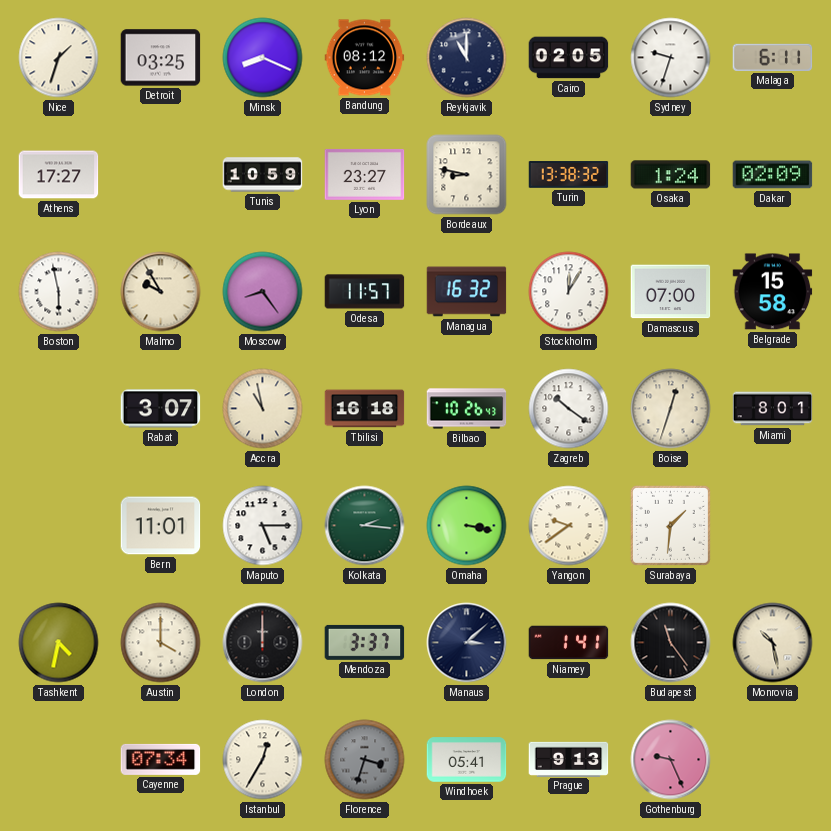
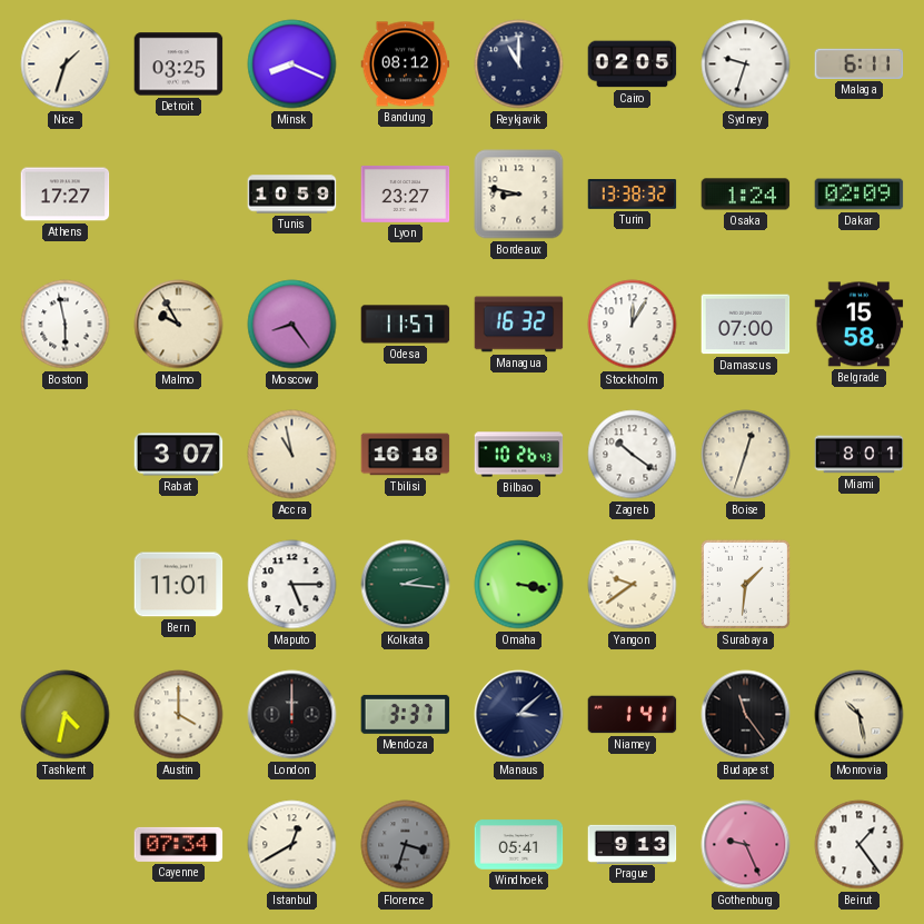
Istanbul: 12:35 -> 12:40 (292, 845)
Beirut: none -> 1:24 (860, 845)
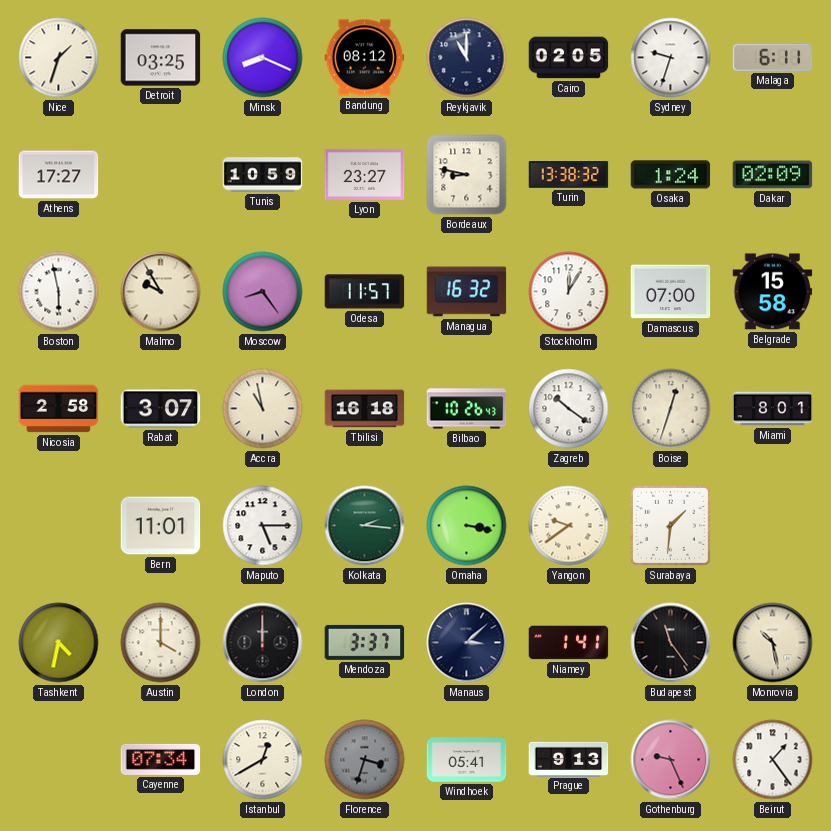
Nicosia: none -> 2:58 (59, 409)
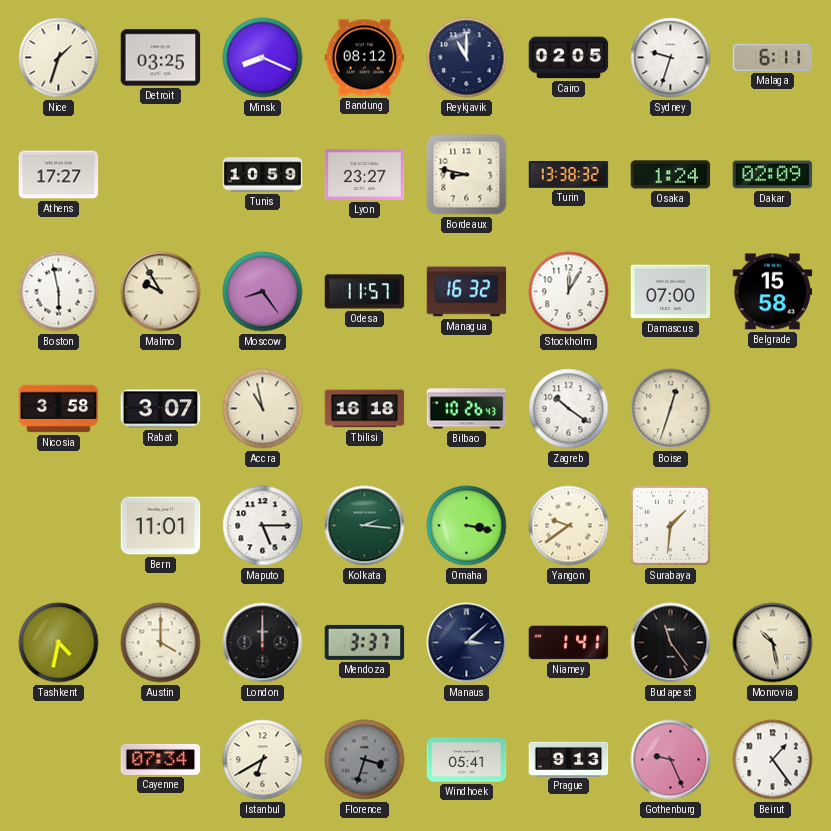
Nicosia: 2:58 -> 3:58 (59, 409)
Miami: 8:01 -> none (773, 409)
Istanbul: 12:40 -> 6:40 (263, 760)
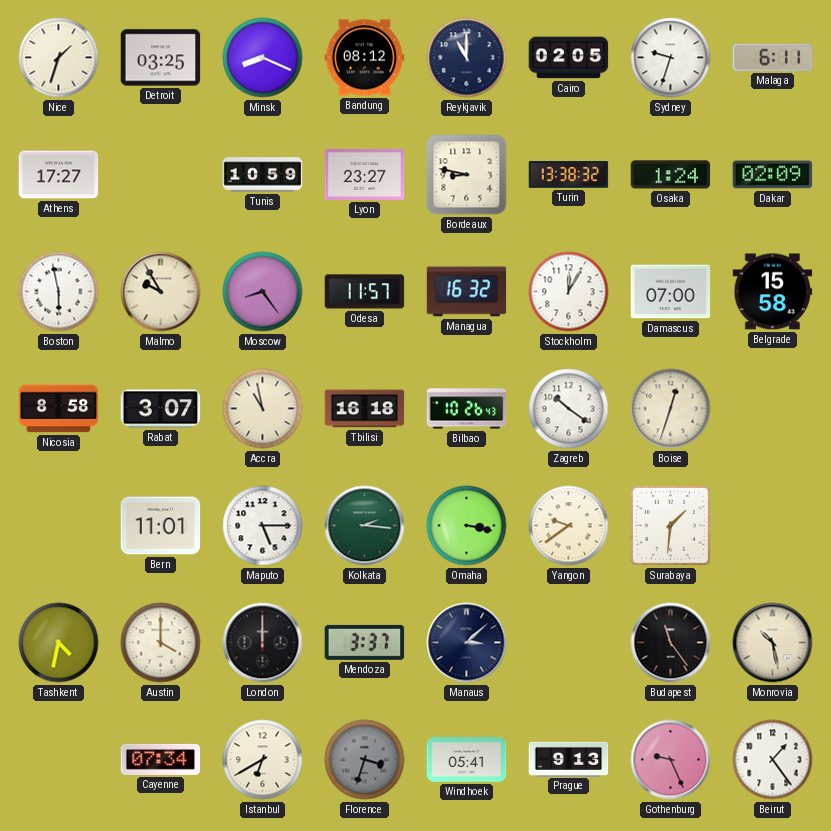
Nicosia: 3:58 -> 8:58 (59, 409)
Niamey: 1:41 -> none (569, 643)
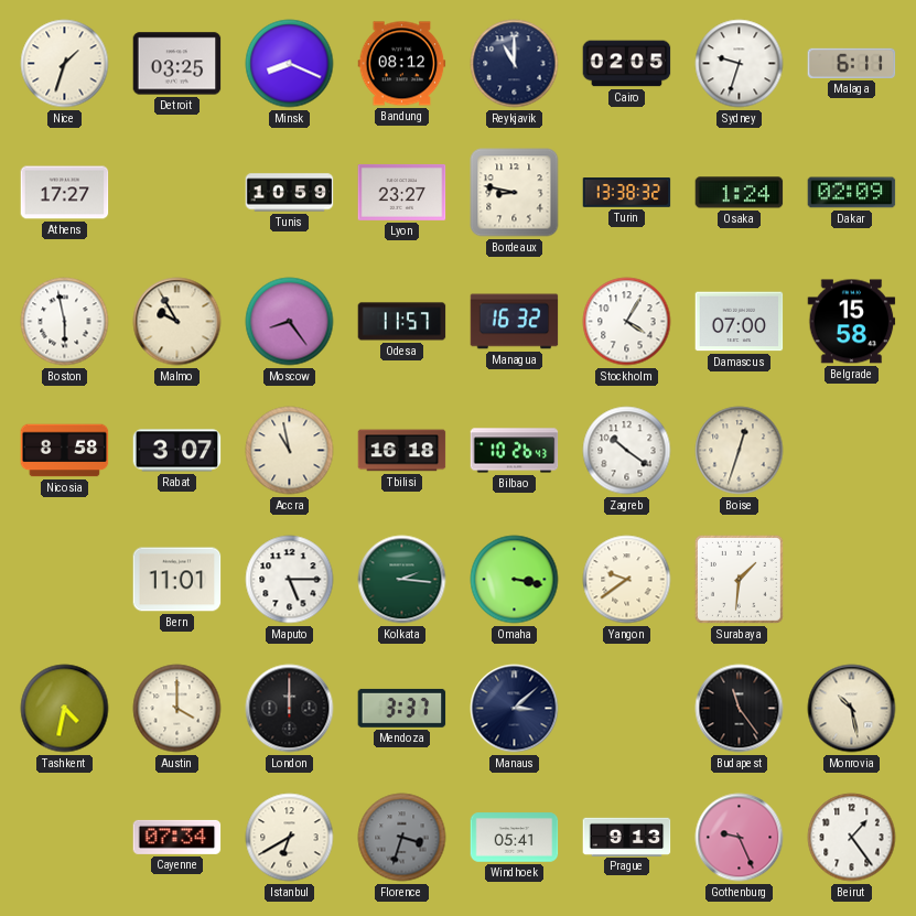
Stockholm: 12:05 -> 4:05 (627, 322)
